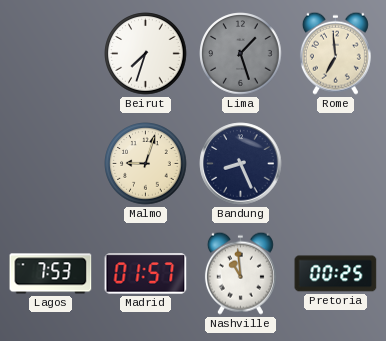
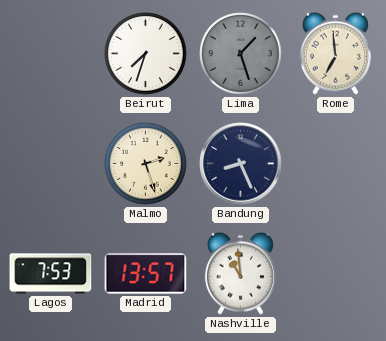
Malmo: 9:03 -> 2:27 (146, 164)
Madrid: 01:57 -> 13:57 (146, 274)
Pretoria: 00:25 -> none (336, 274)
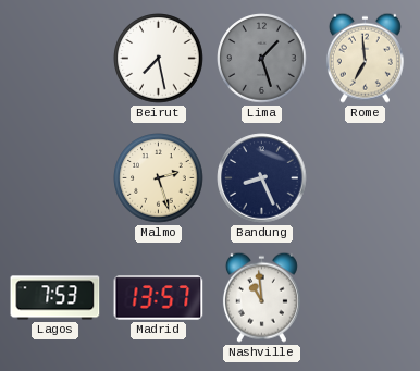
Beirut: 7:33 -> 7:28 (159, 59)
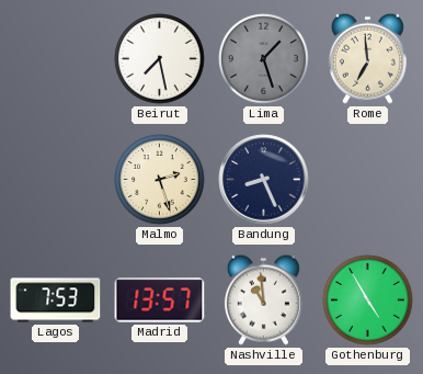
Gothenburg: none -> 4:55 (368, 301)
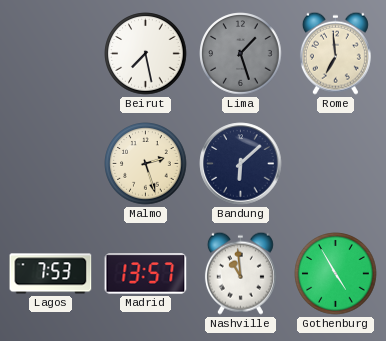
Bandung: 8:26 -> 6:08 (241, 164)
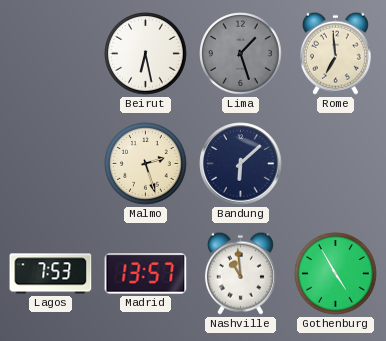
Beirut: 7:28 -> 6:28 (146, 54)
